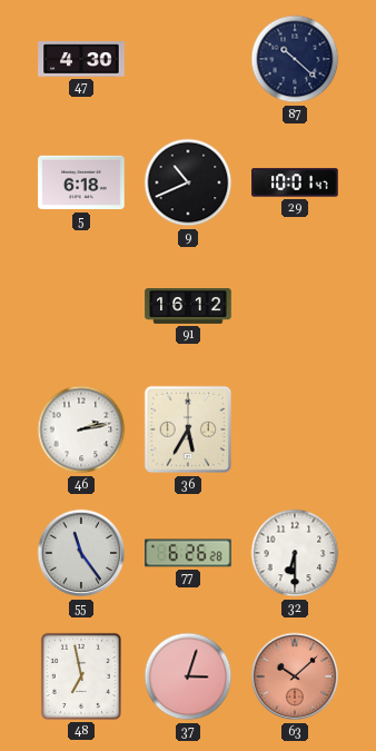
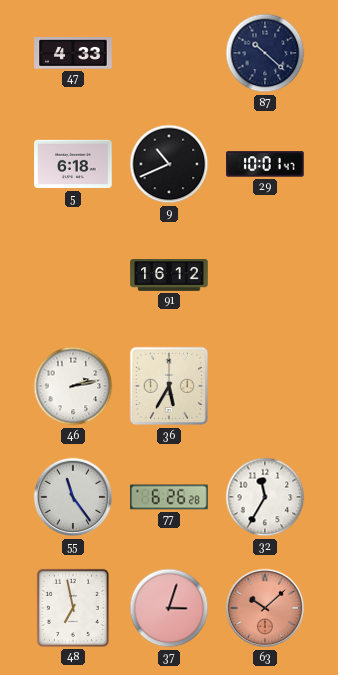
47: 4:30 -> 4:33 (73, 53)
32: 6:30 -> 11:35 (265, 497)
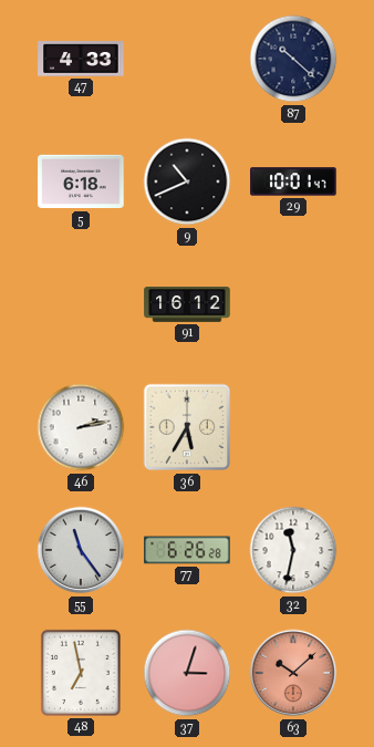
32: 11:35 -> 11:32 (293, 550)
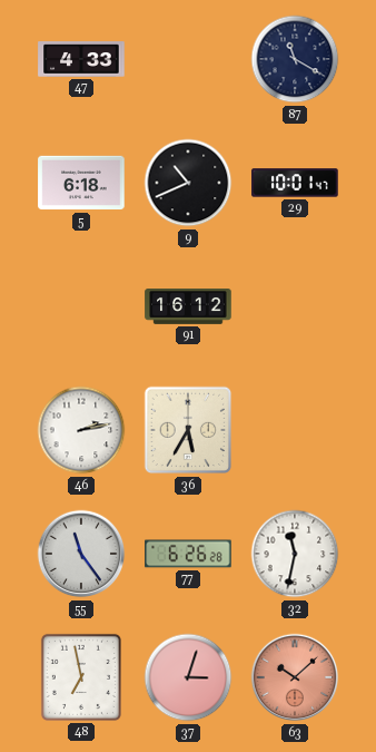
87: 10:22 -> 11:20 (295, 59)
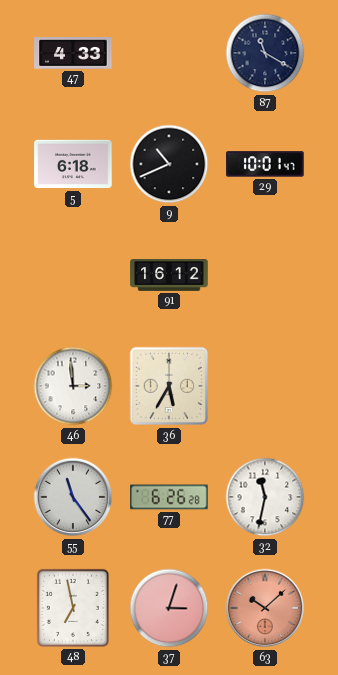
46: 2:13 -> 2:59 (73, 386)
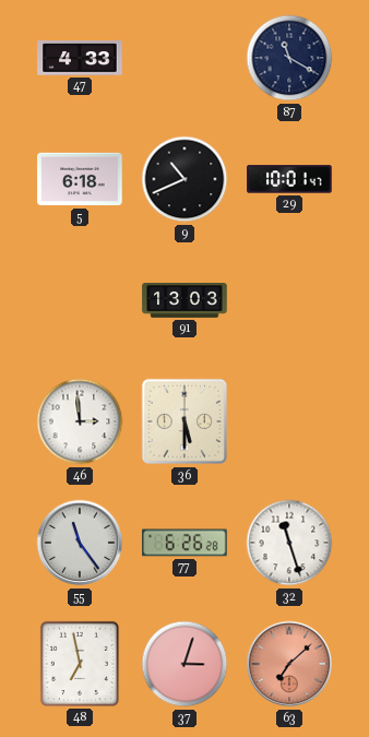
91: 16:12 -> 13:03 (184, 301)
36: 5:35 -> 5:30 (184, 421)
32: 11:32 -> 11:27 (289, 543)
63: 10:08 -> 7:08 (289, 664)
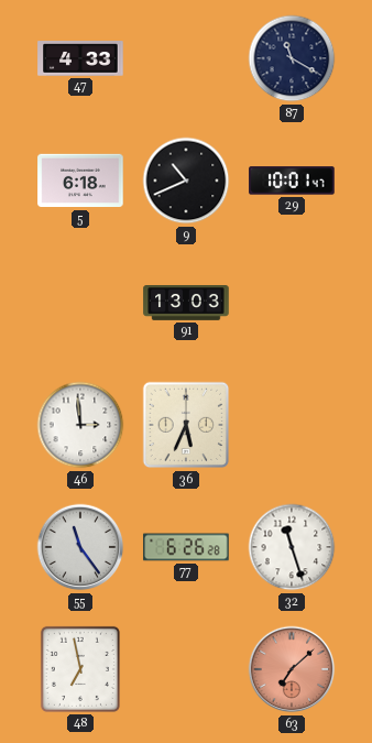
36: 5:30 -> 5:34 (186, 425)
37: 3:03 -> none (184, 664)
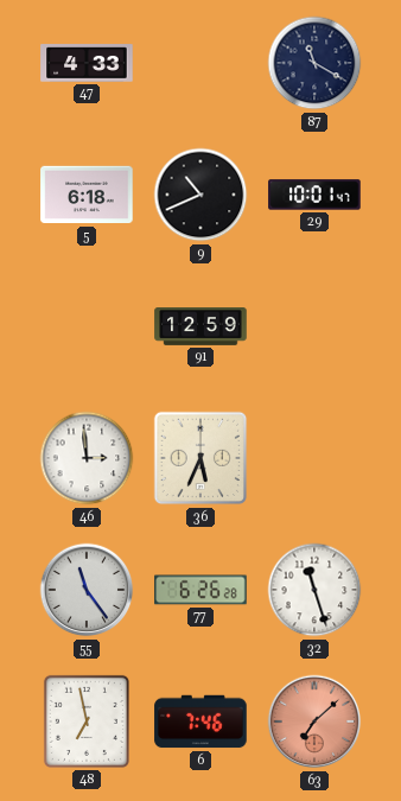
91: 13:03 -> 12:59 (200, 328)
6: none -> 7:46 (200, 721)
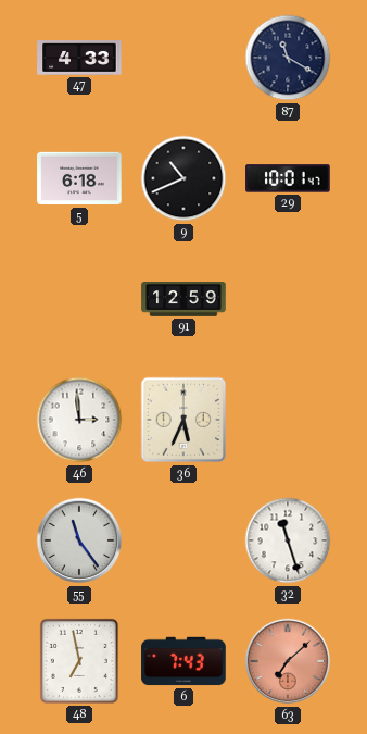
77: 6:26 -> none (200, 590)
6: 7:46 -> 7:43 (184, 661)
